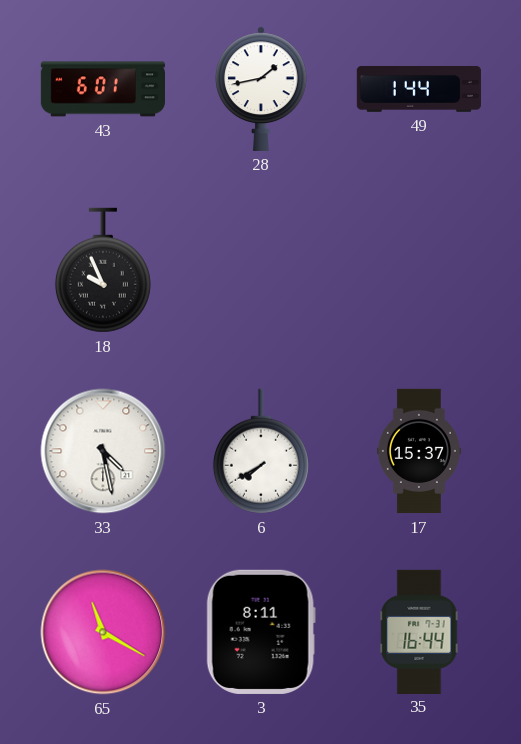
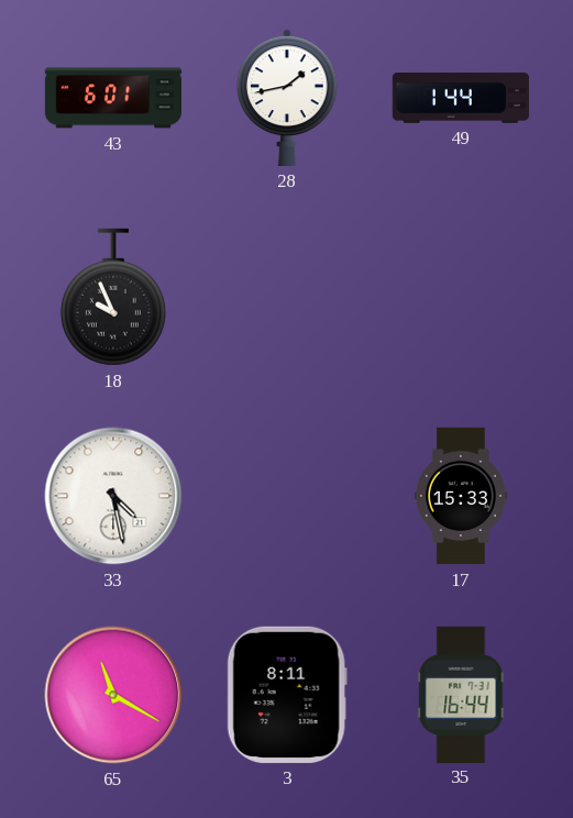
6: 7:40 -> none (261, 451)
17: 15:37 -> 15:33 (461, 496)
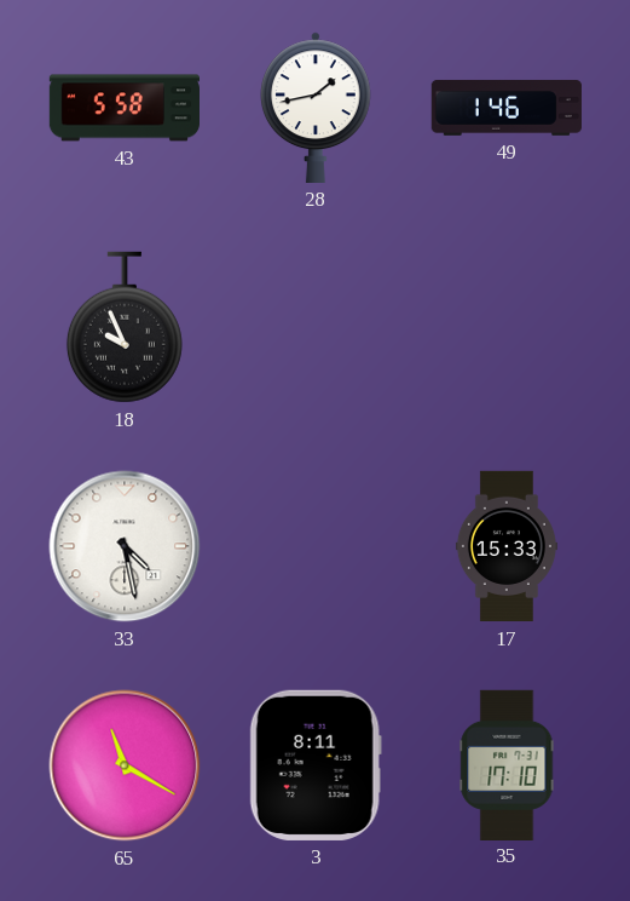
43: 6:01 -> 5:58 (123, 108)
49: 1:44 -> 1:46 (507, 108)
35: 16:44 -> 17:10 (507, 764)
